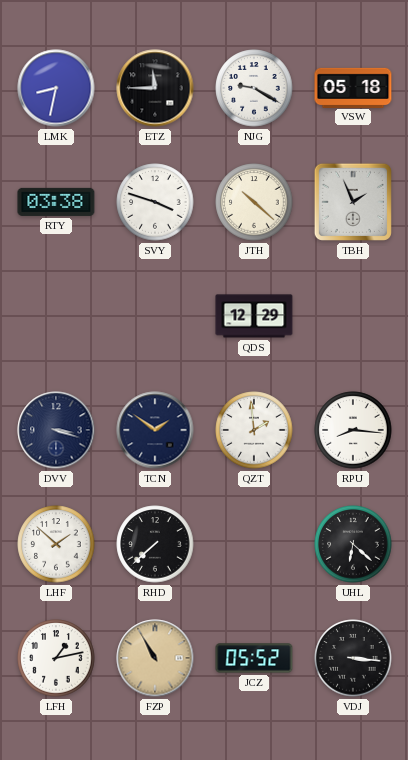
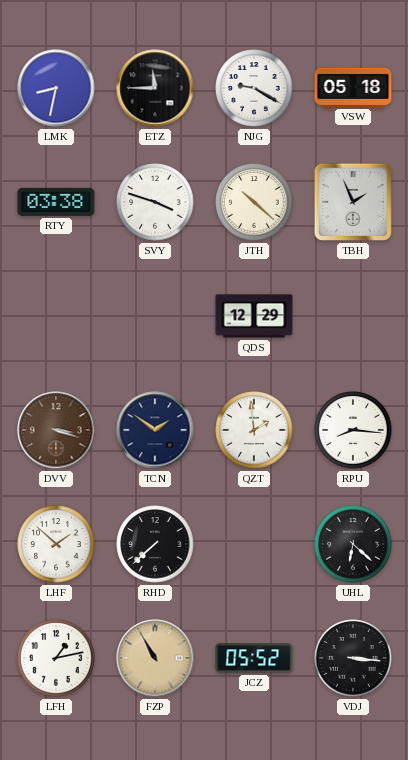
DVV dial: navy -> brown (56, 430)
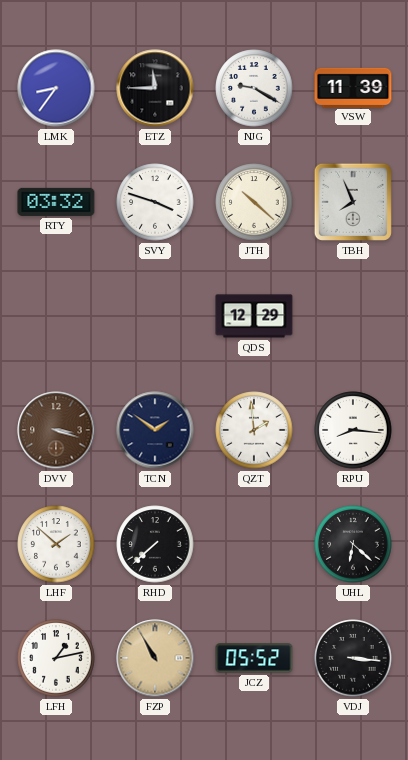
LMK: 8:32 -> 8:36 (56, 88)
VSW: 05:18 -> 11:39 (353, 87)
RTY: 03:38 -> 03:32 (56, 202)
TBH: 1:56 -> 7:56 (353, 202)
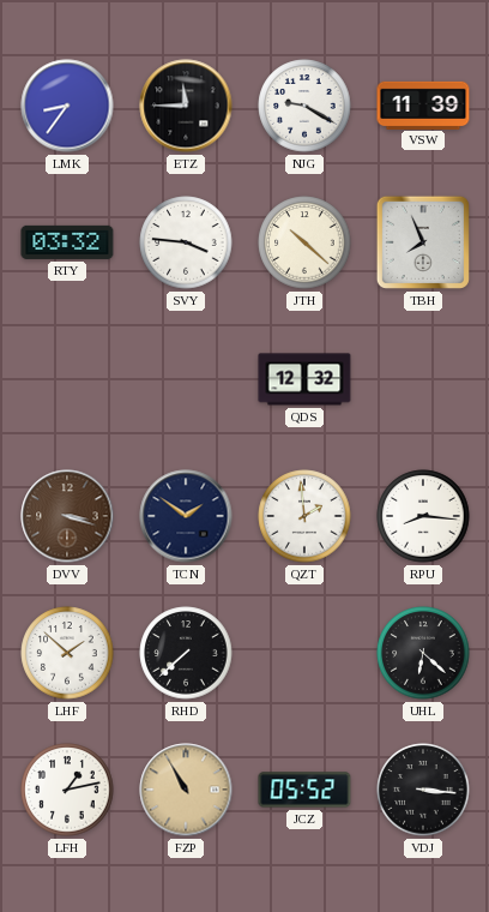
SVY: 3:48 -> 3:46 (186, 242)
QDS: 12:29 -> 12:32 (304, 379)
